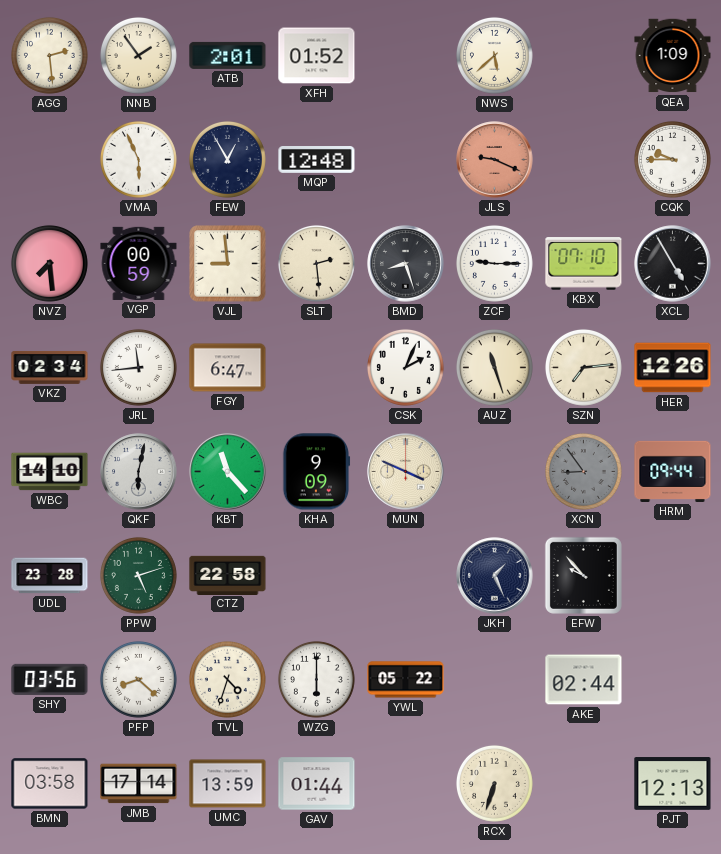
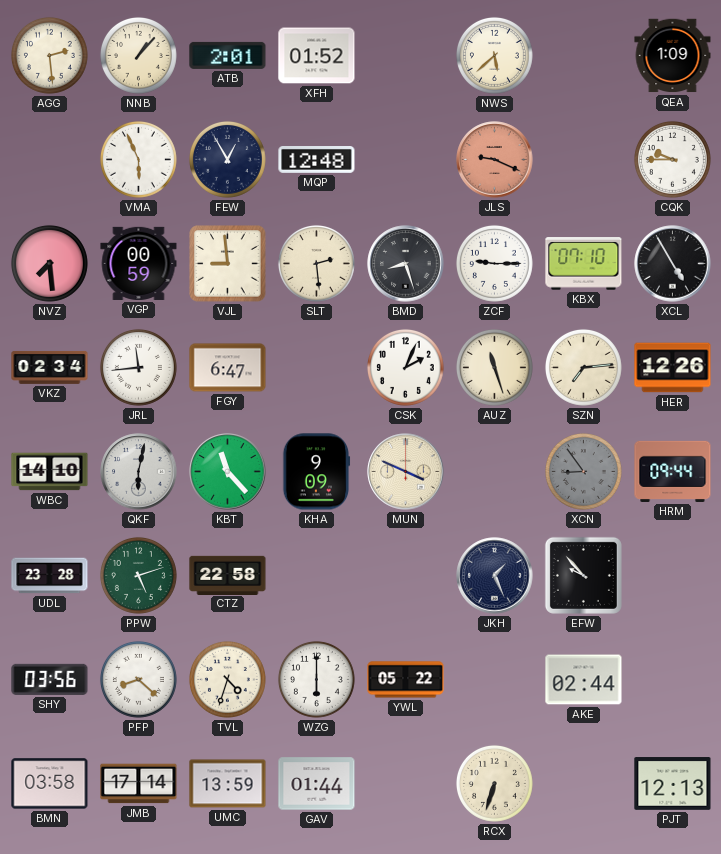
NNB: 1:54 -> 1:07 (138, 55)
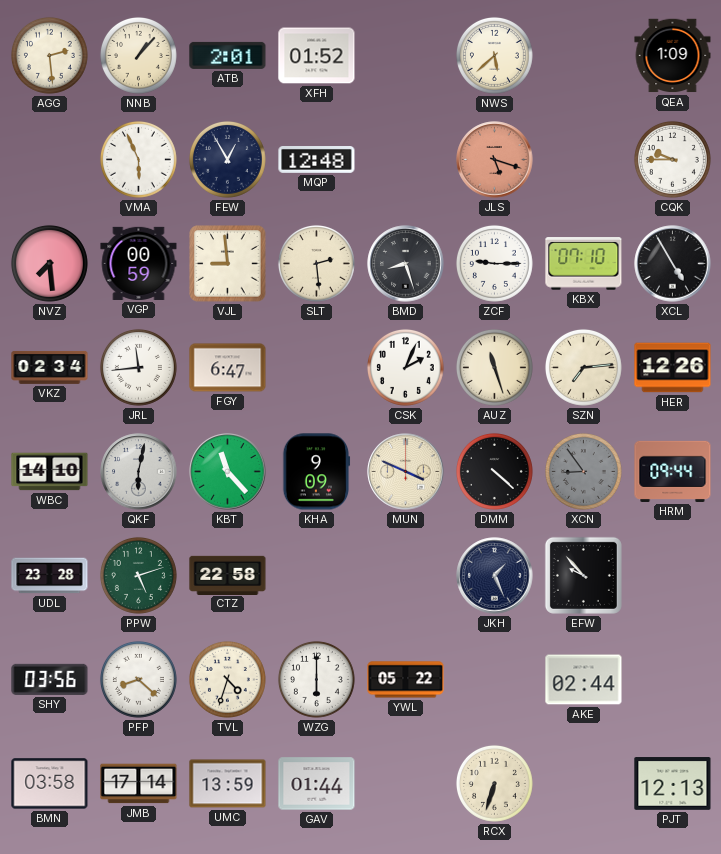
JLS: 9:19 -> 5:18 (495, 160)
DMM: none -> 4:22 (494, 471)
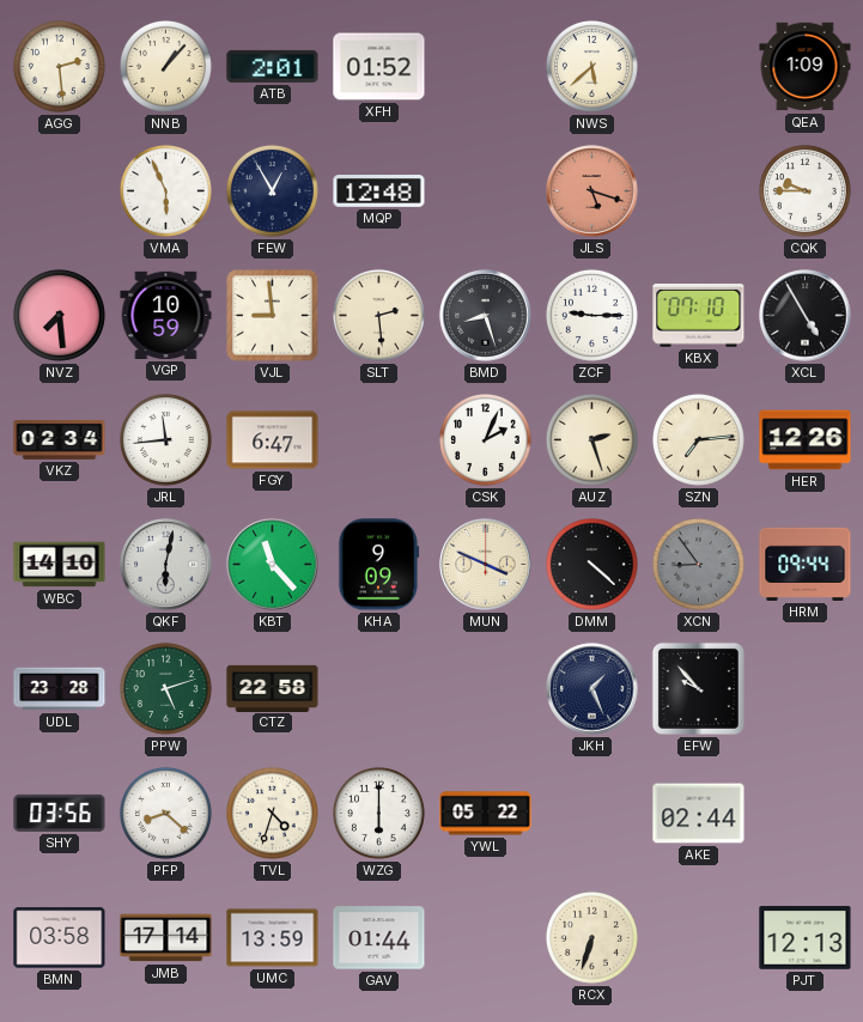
VGP: 00:59 -> 10:59 (166, 315)
AUZ: 11:27 -> 2:27 (591, 439)
